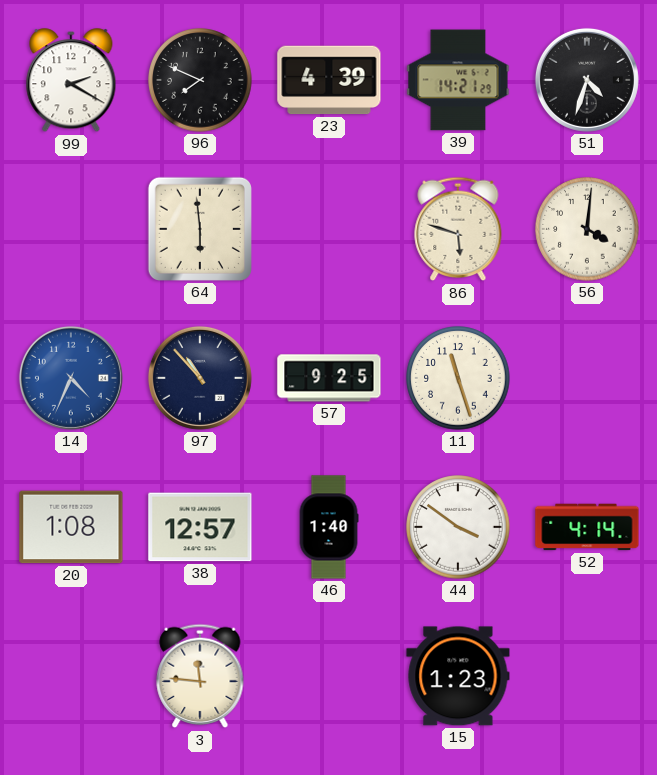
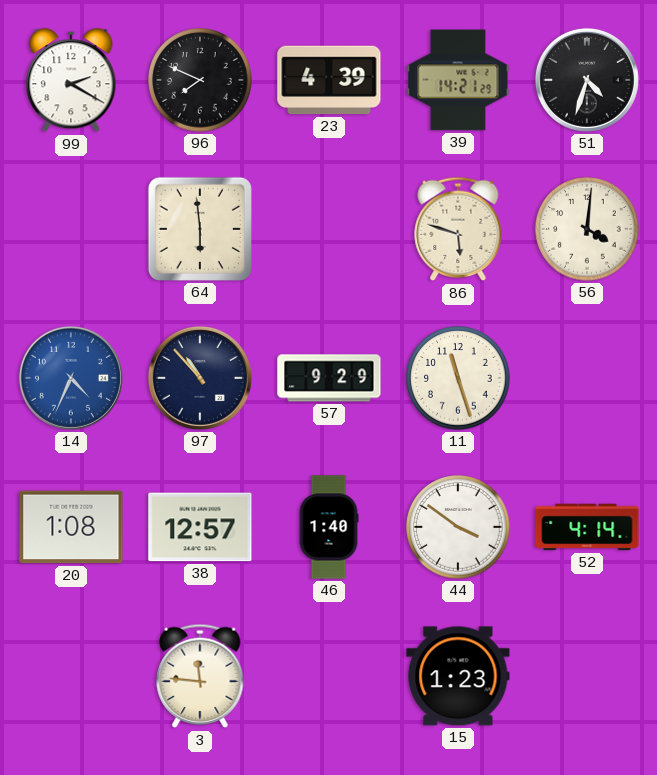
57: 9:25 -> 9:29 (329, 378)
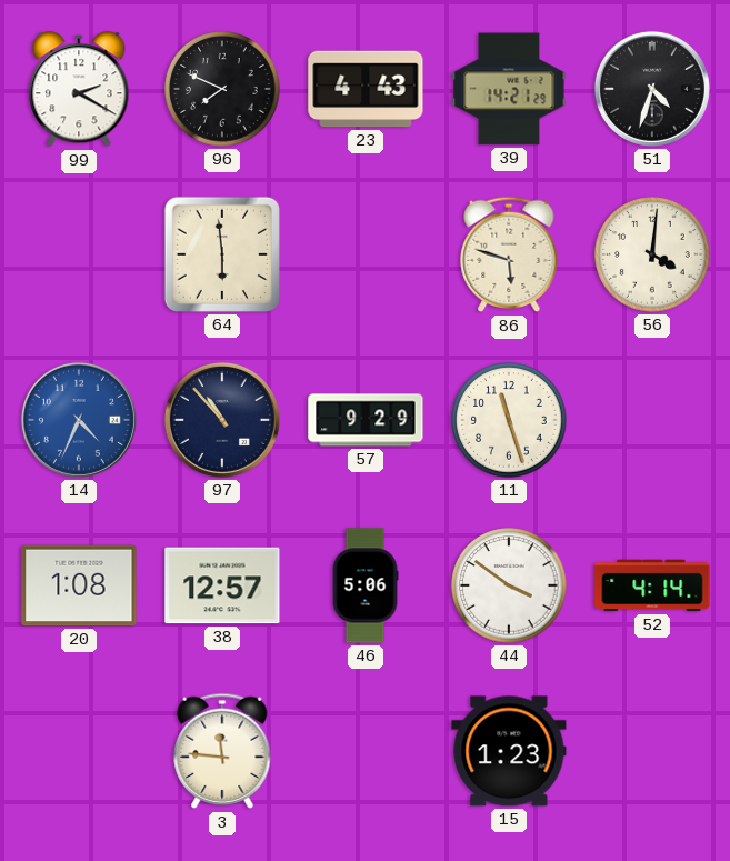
23: 4:39 -> 4:43 (366, 89)
46: 1:40 -> 5:06 (366, 585)
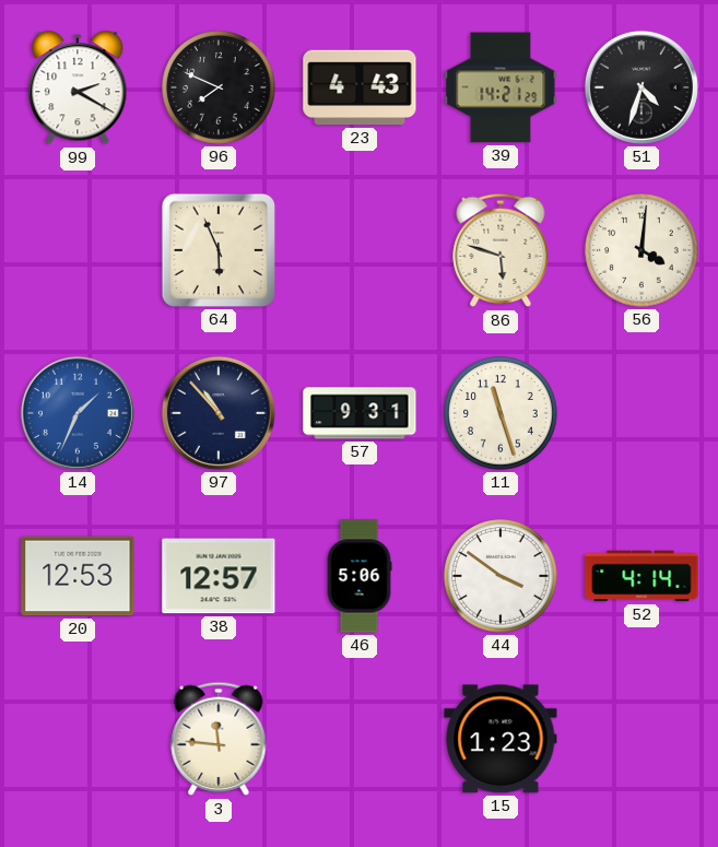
64: 5:59 -> 5:56 (219, 250)
14: 4:34 -> 1:34 (78, 413)
57: 9:29 -> 9:31 (360, 413)
20: 1:08 -> 12:53 (78, 576)
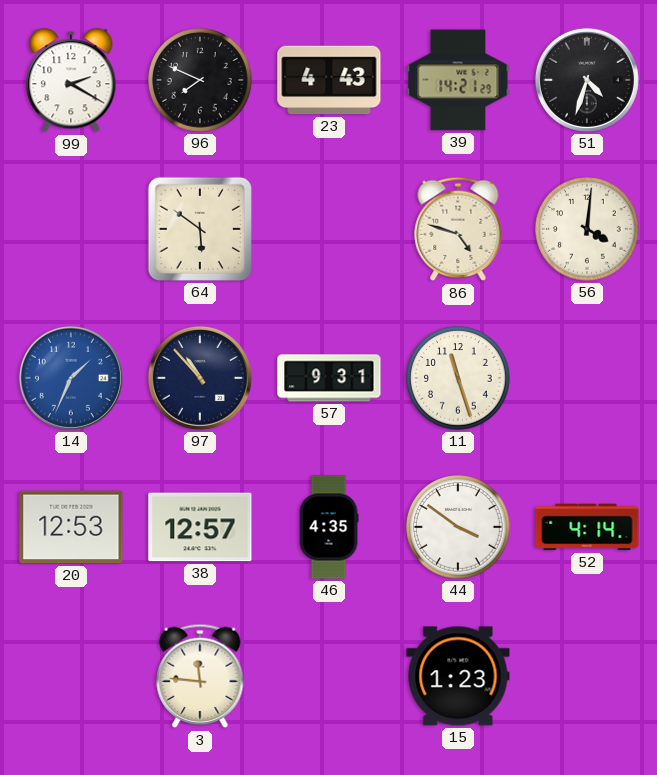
64: 5:56 -> 5:51 (200, 229)
86: 5:48 -> 4:48 (458, 229)
46: 5:06 -> 4:35 (329, 527)
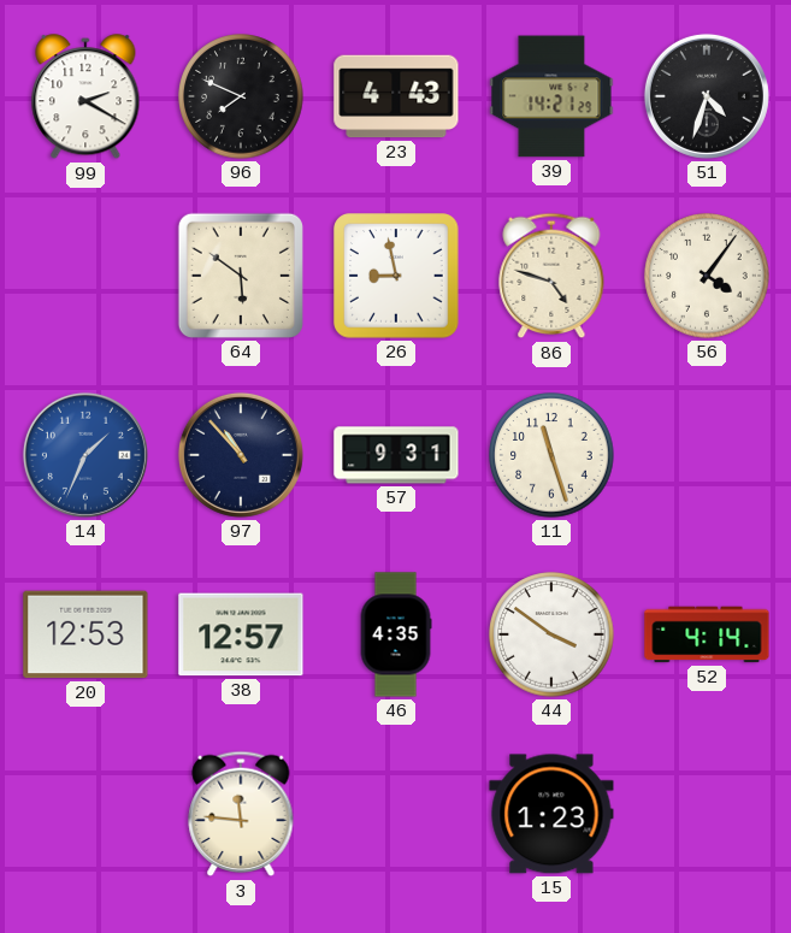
26: none -> 8:58 (396, 276)
56: 4:01 -> 4:06 (707, 276)
